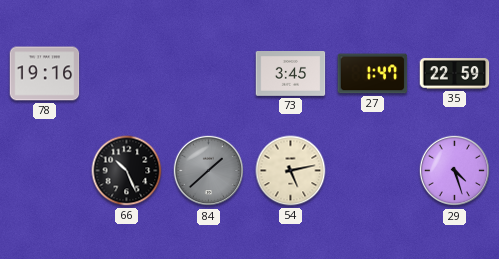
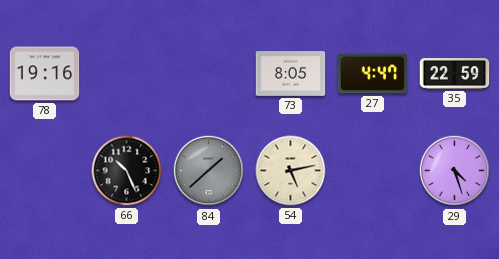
73: 3:45 -> 8:05 (291, 74)
27: 1:47 -> 4:47 (373, 74)
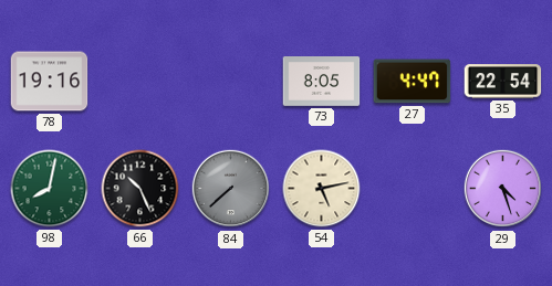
35: 22:59 -> 22:54 (503, 82)
98: none -> 8:02 (50, 189)
84: 1:38 -> 7:38 (231, 189)
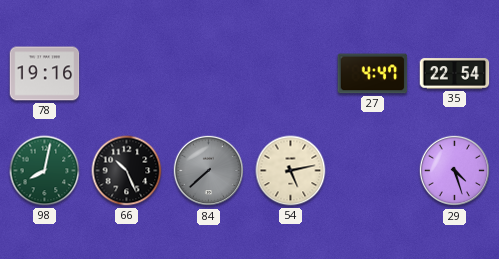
73: 8:05 -> none (322, 82)
